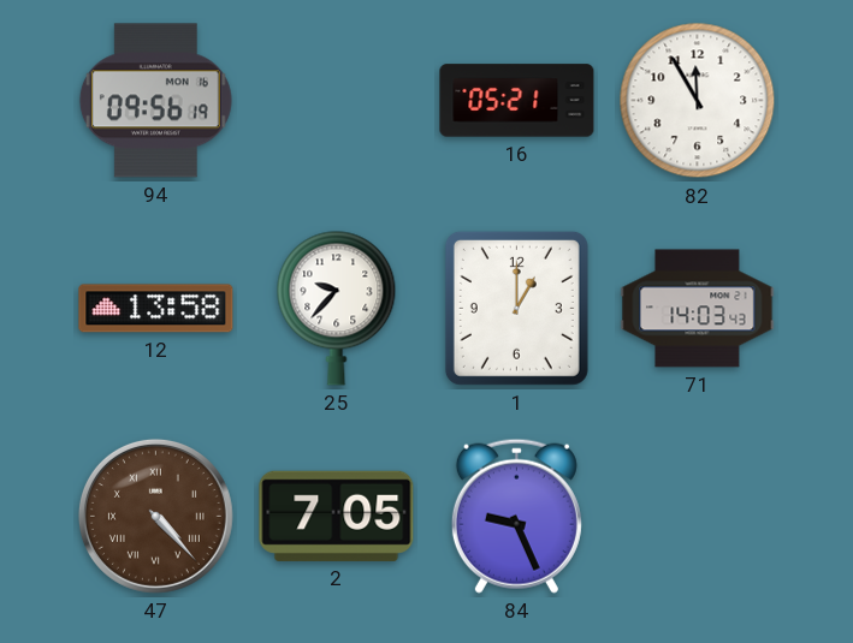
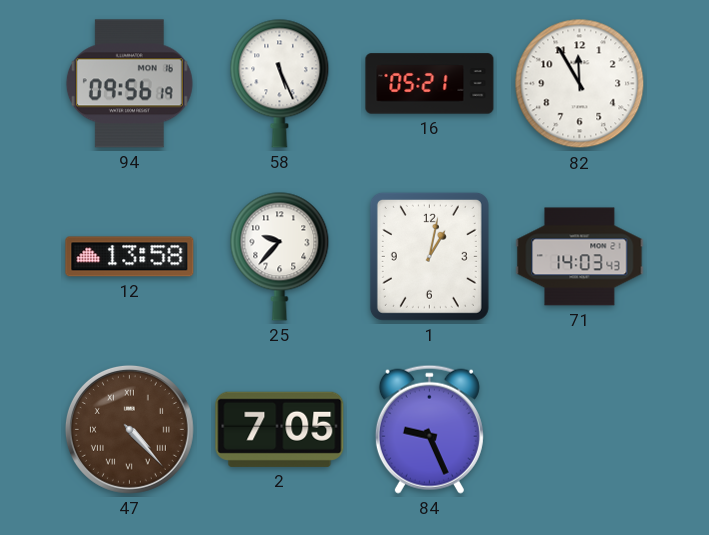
58: none -> 5:26 (280, 83)
1: 1:00 -> 1:02 (429, 256)
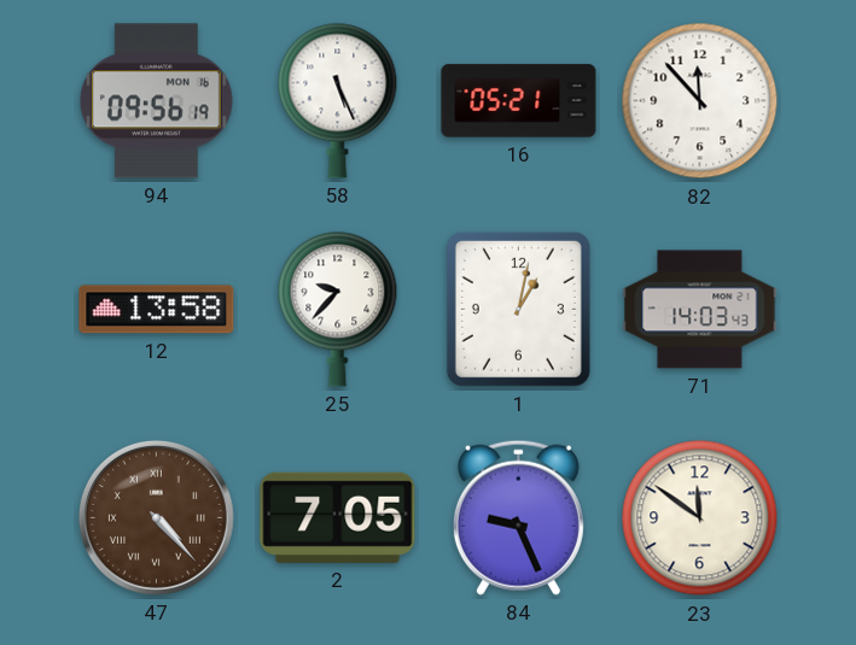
82: 11:55 -> 11:53 (700, 101)
23: none -> 11:51 (700, 518)
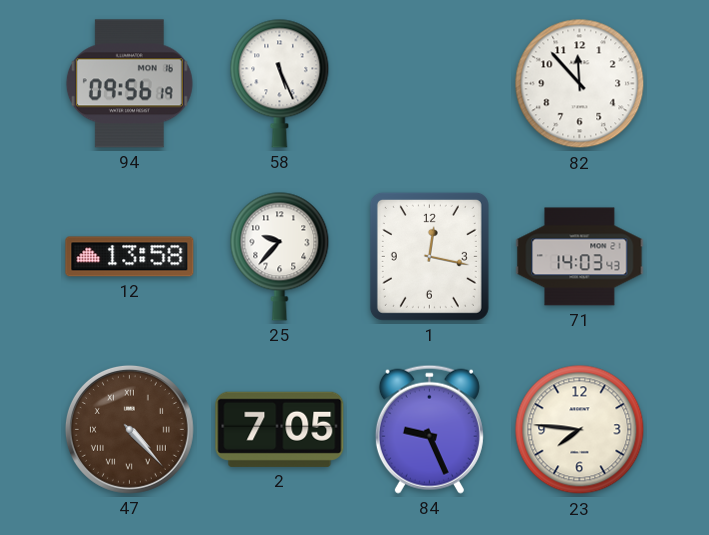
16: 05:21 -> none (519, 101)
1: 1:02 -> 12:17 (429, 256)
23: 11:51 -> 7:46 (580, 430)
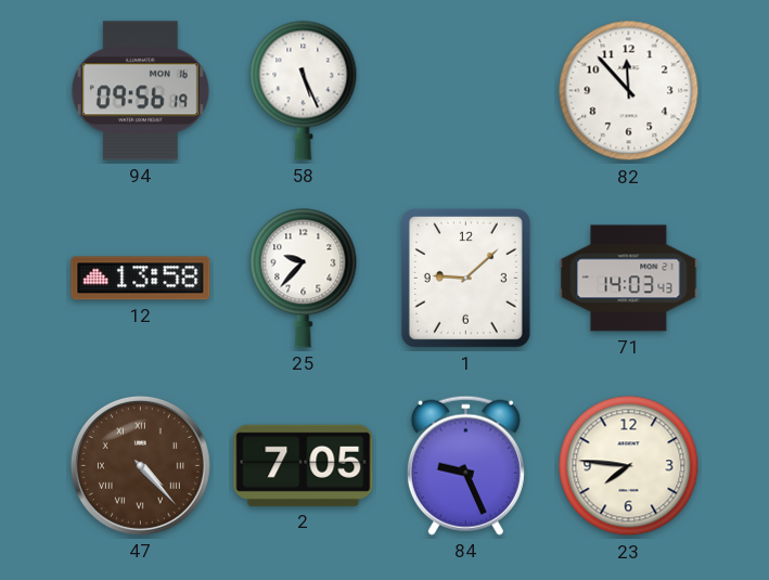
1: 12:17 -> 9:08 (465, 278)
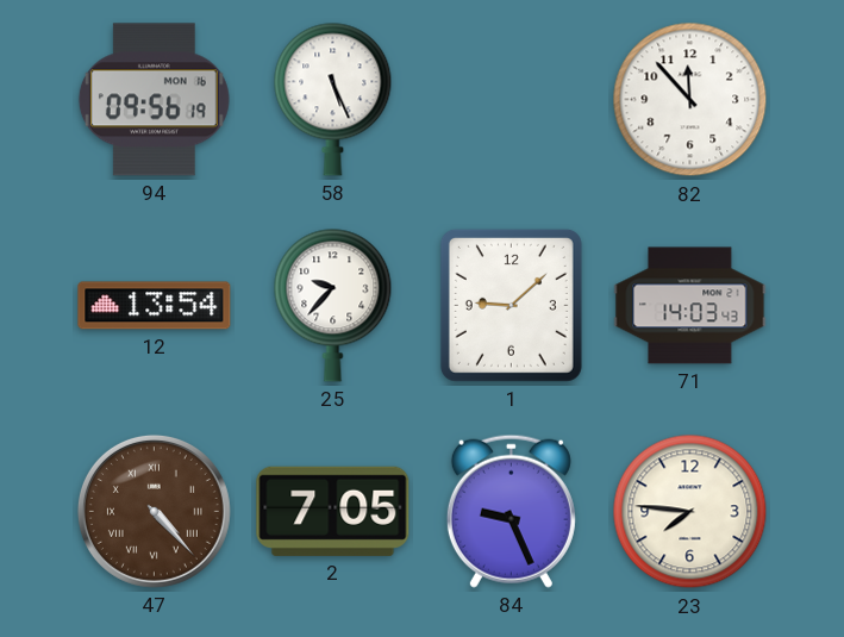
12: 13:58 -> 13:54 (155, 306)
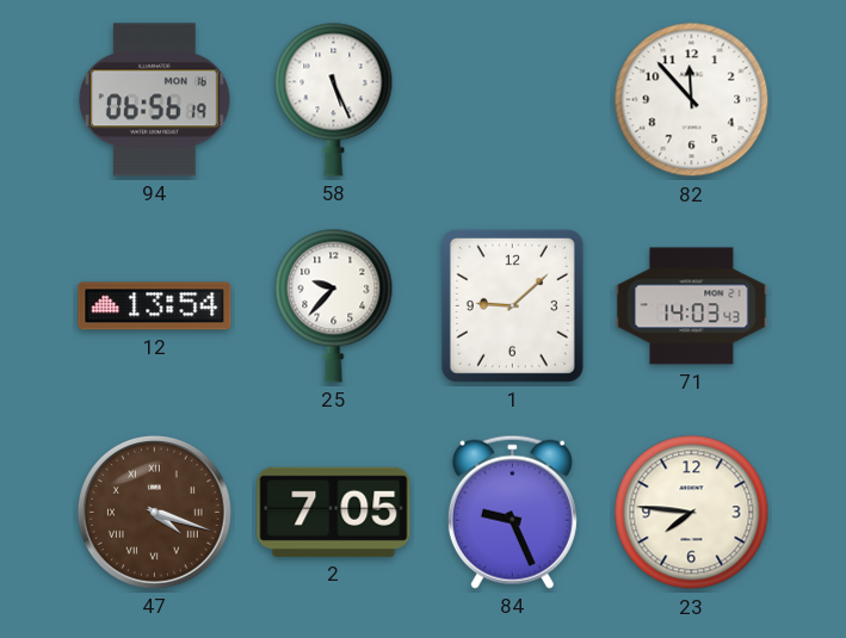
94: 09:56 -> 06:56 (154, 100)
47: 4:23 -> 4:18 (154, 512)
